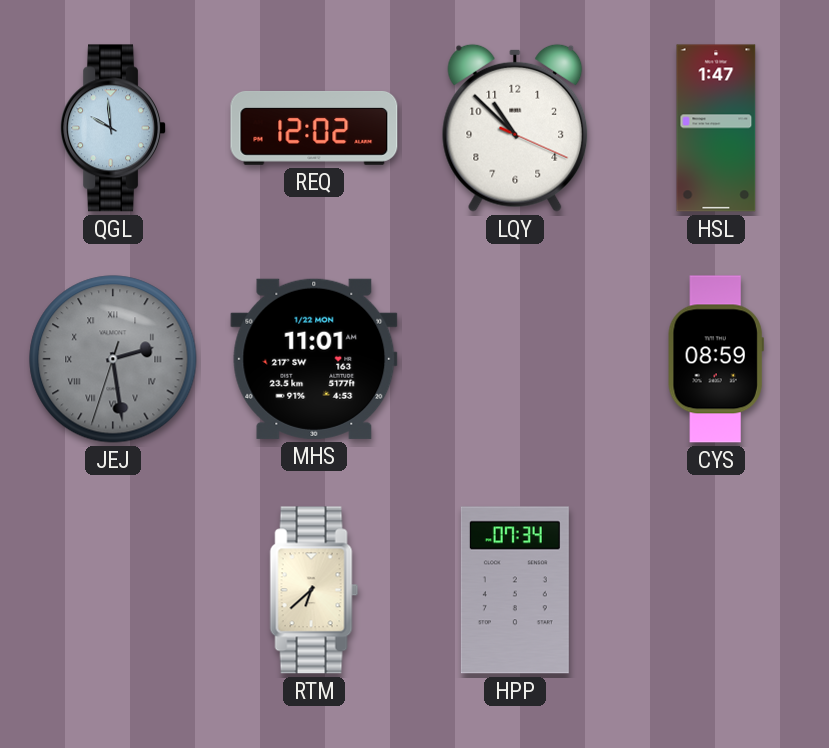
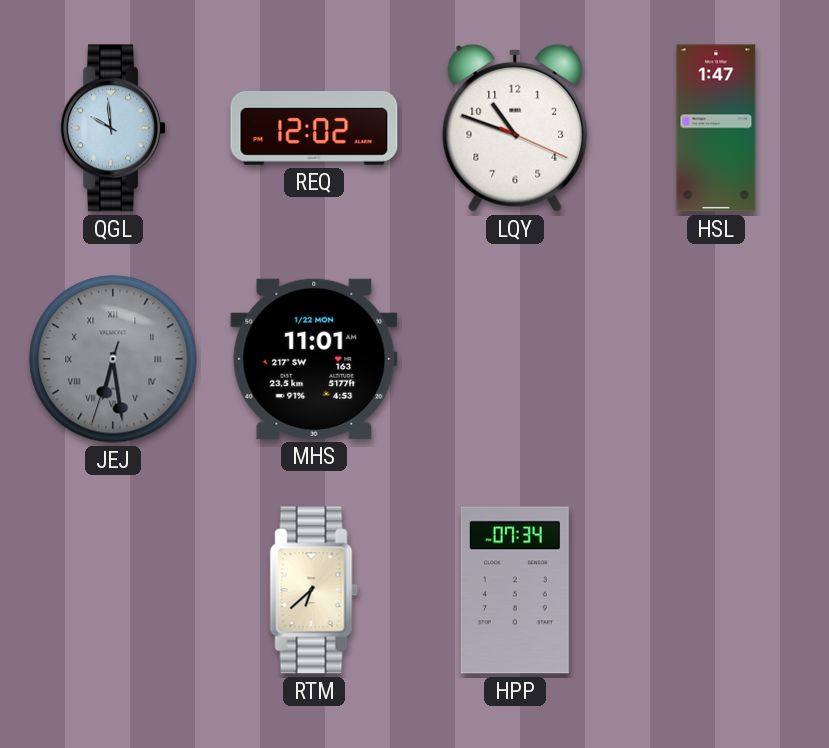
LQY: 10:52 -> 10:48 (515, 128)
JEJ: 2:28 -> 6:28 (113, 359)
CYS: 08:59 -> none (716, 359)
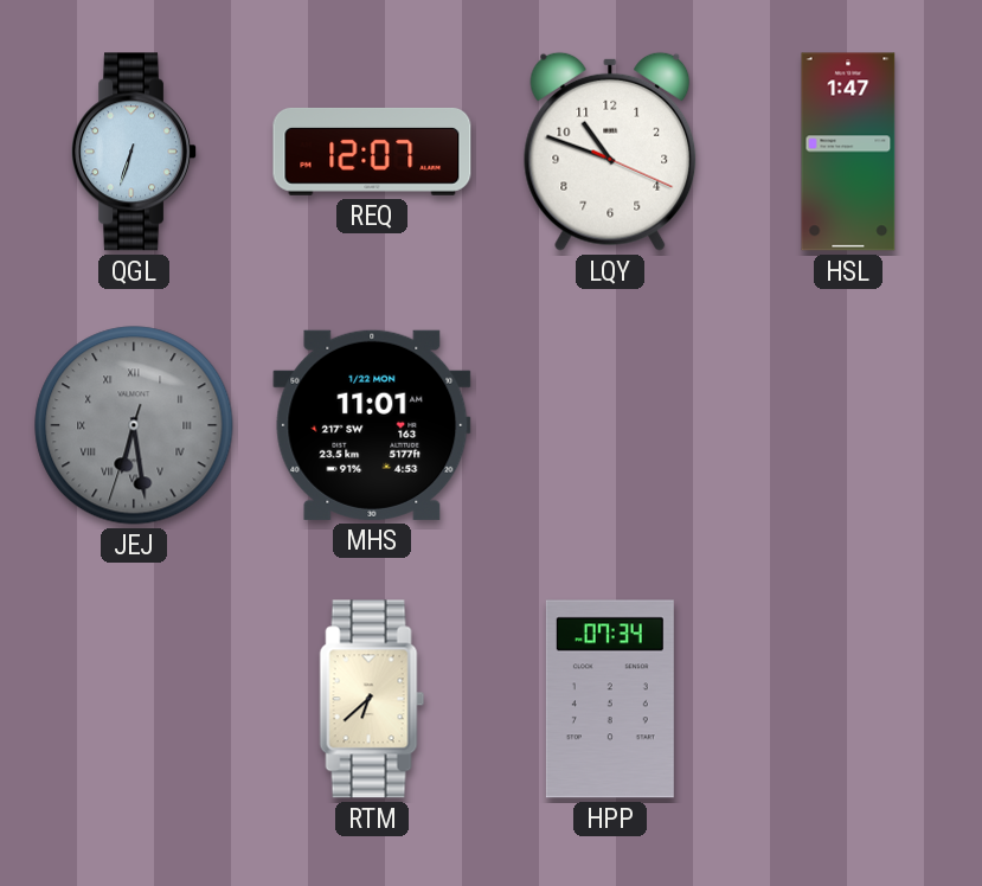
QGL: 9:59 -> 6:33 (135, 152)
REQ: 12:02 -> 12:07 (372, 152)
